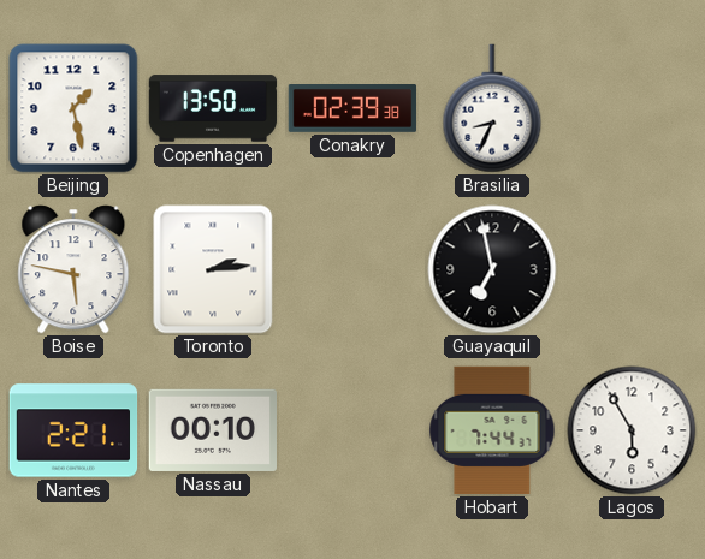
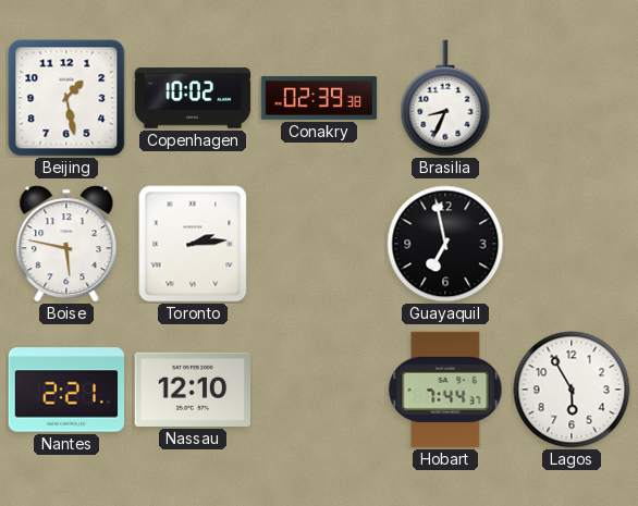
Copenhagen: 13:50 -> 10:02 (193, 98)
Nassau: 00:10 -> 12:10 (192, 390)
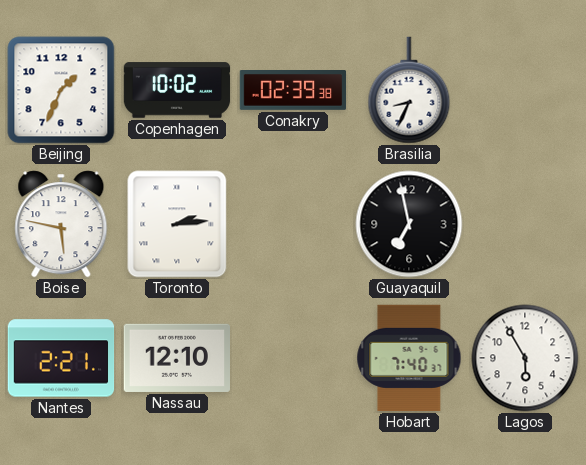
Beijing: 1:28 -> 1:34 (61, 90)
Hobart: 7:44 -> 7:40 (409, 358)
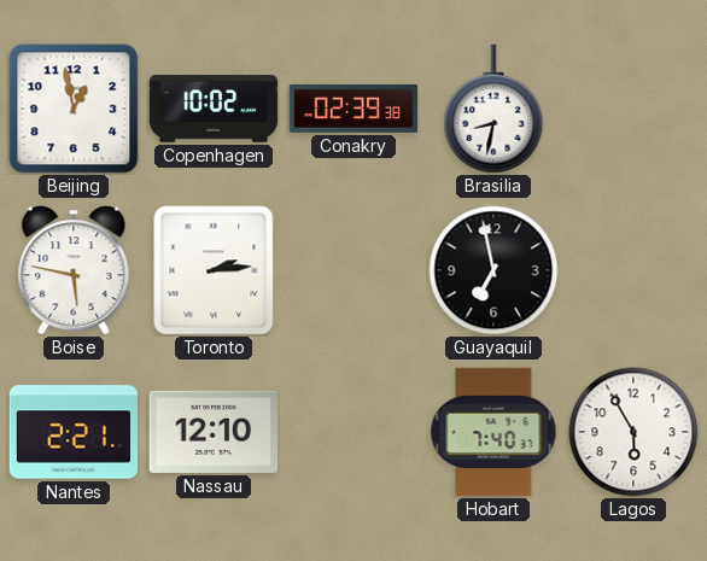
Beijing: 1:34 -> 12:58 (74, 109)
Brasilia: 8:34 -> 8:32 (493, 109)
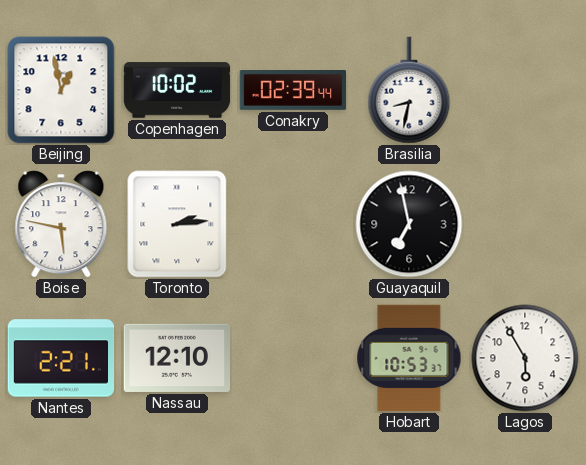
Conakry: 02:39:38 -> 02:39:44 (293, 91)
Hobart: 7:40 -> 10:53 (409, 358)
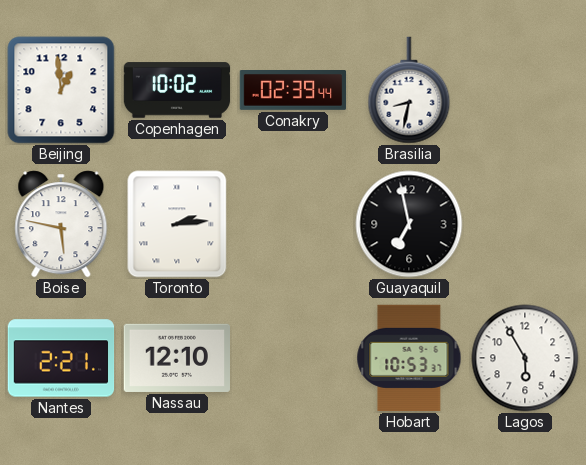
Beijing: 12:58 -> 12:59 (61, 90)
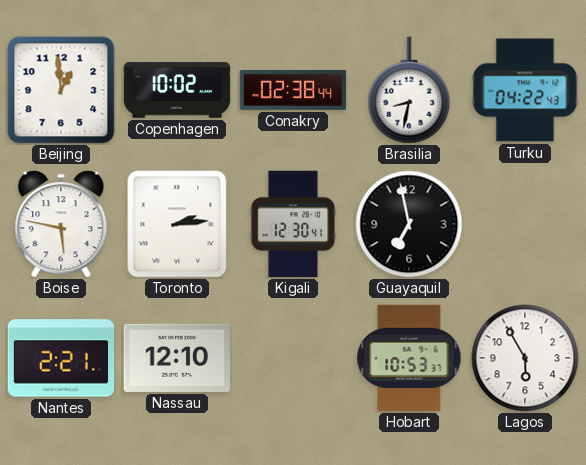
Conakry: 02:39 -> 02:38 (293, 91)
Turku: none -> 04:22 (525, 90)
Kigali: none -> 12:30 (293, 224)
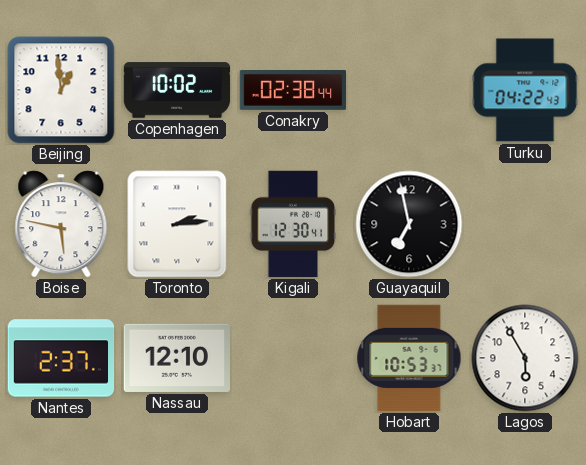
Brasilia: 8:32 -> none (409, 90)
Nantes: 2:21 -> 2:37 (61, 358)
